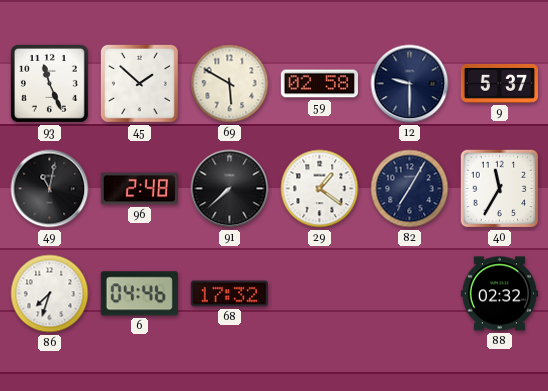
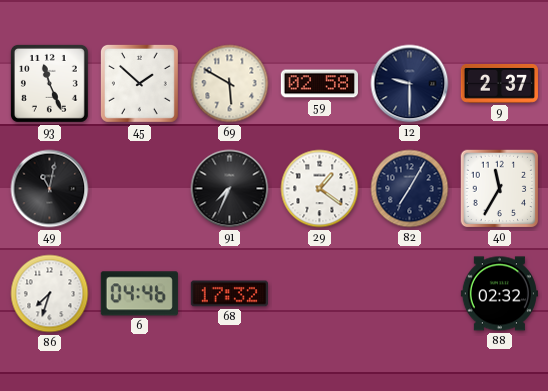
9: 5:37 -> 2:37 (499, 83)
96: 2:48 -> none (139, 189)
91: 7:38 -> 7:34 (230, 189)
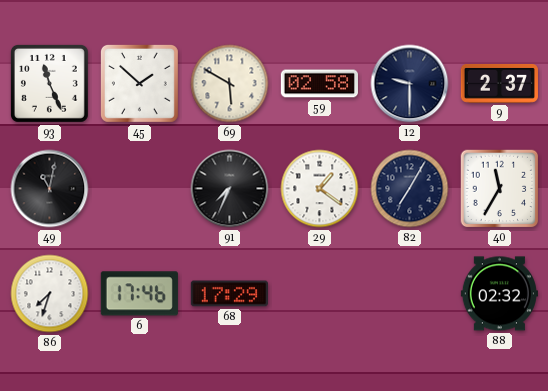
6: 04:46 -> 17:46 (139, 294)
68: 17:32 -> 17:29 (229, 294)
